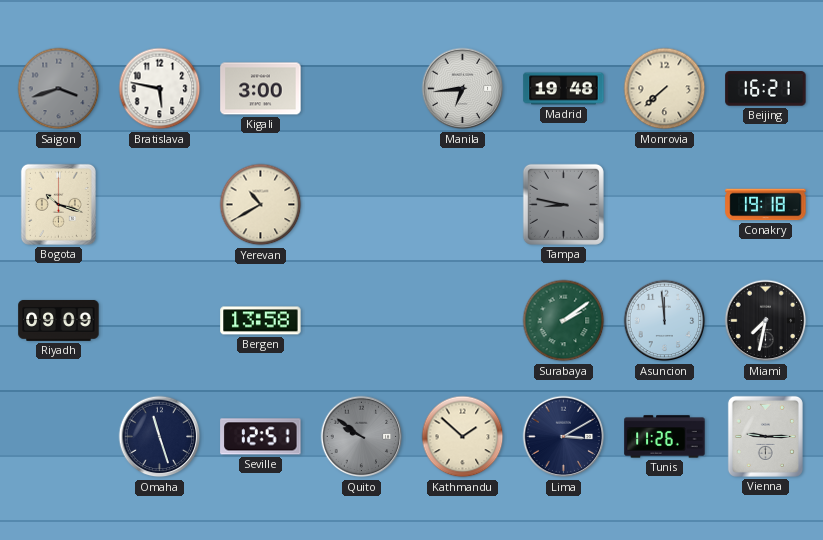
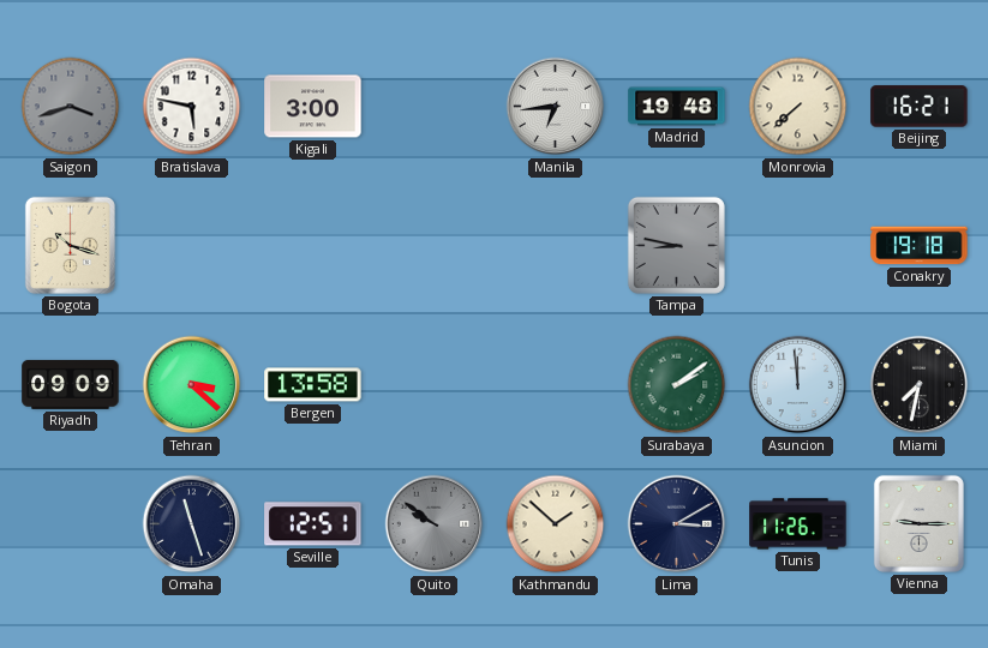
Yerevan: 10:40 -> none (261, 205)
Tehran: none -> 3:22 (192, 385)
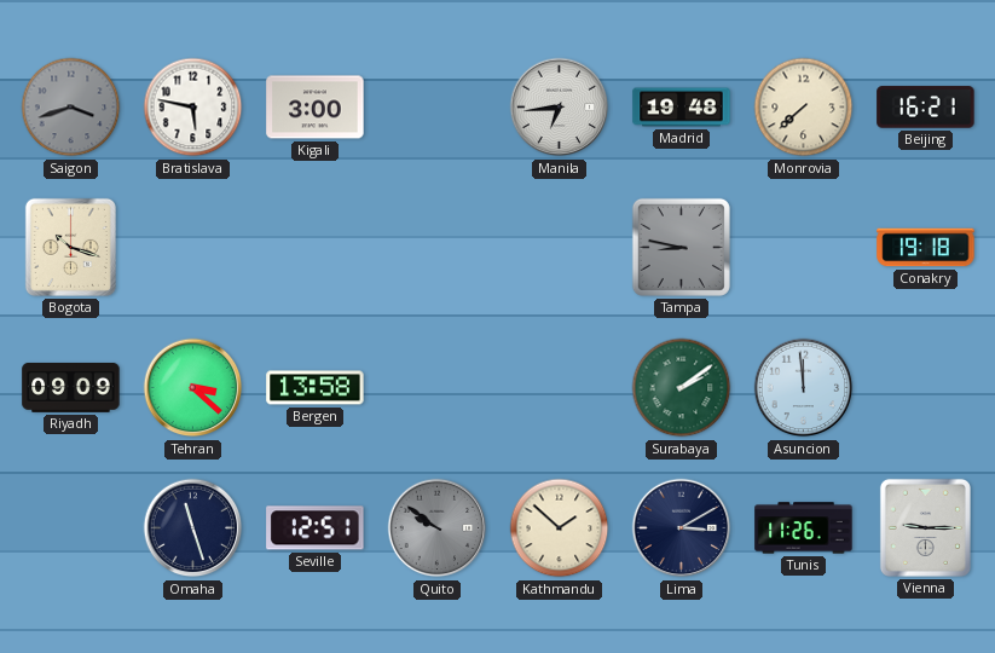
Miami: 7:32 -> none (920, 385)
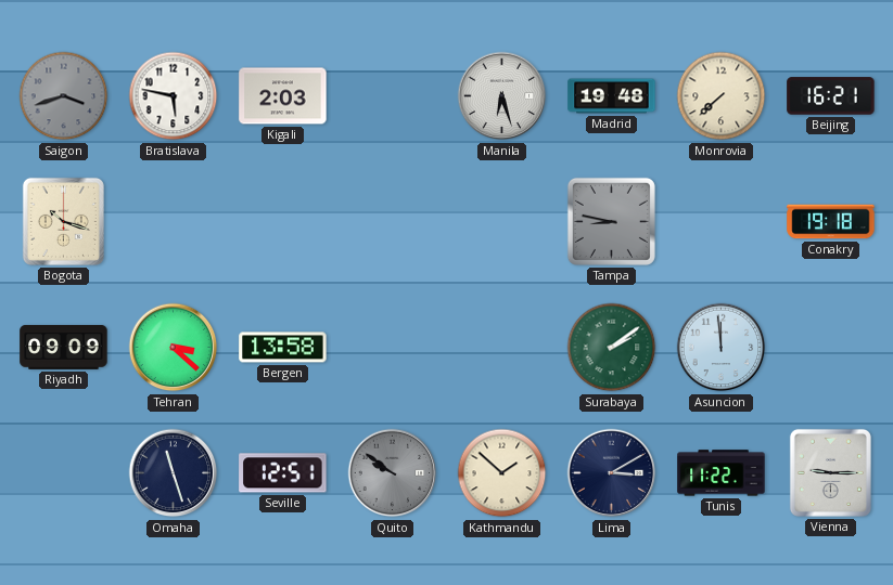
Kigali: 3:00 -> 2:03 (283, 96)
Manila: 6:44 -> 6:27 (502, 96)
Tunis: 11:26 -> 11:22 (722, 473)
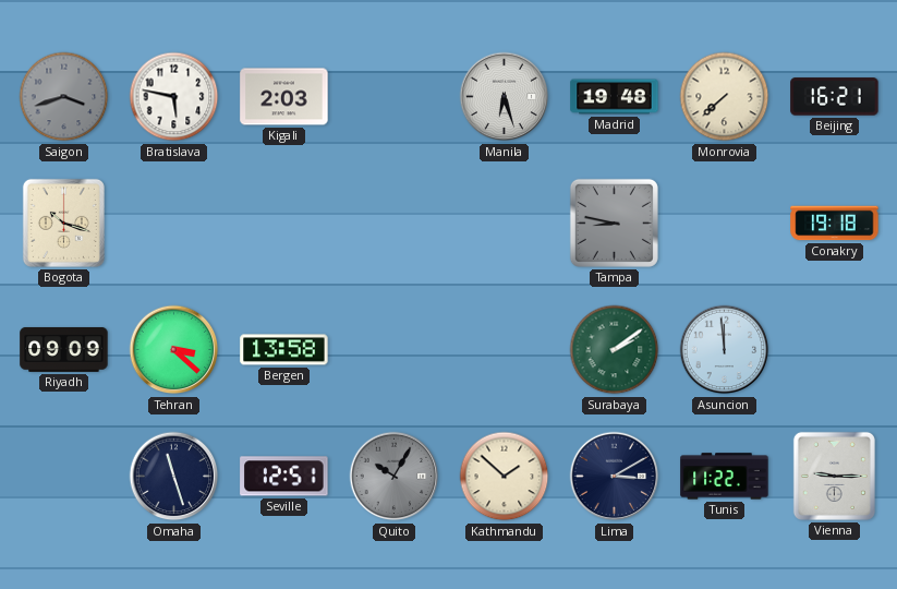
Quito: 9:51 -> 10:05 (395, 477)
